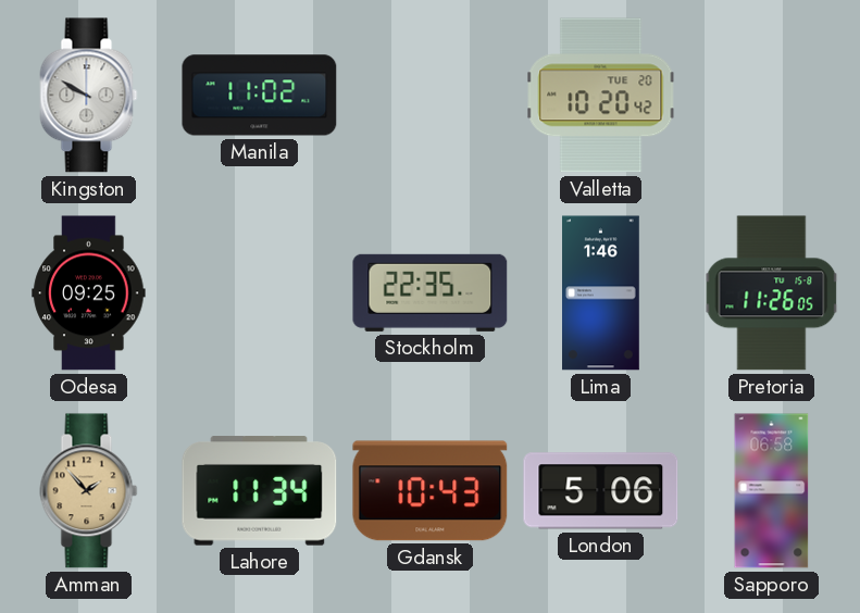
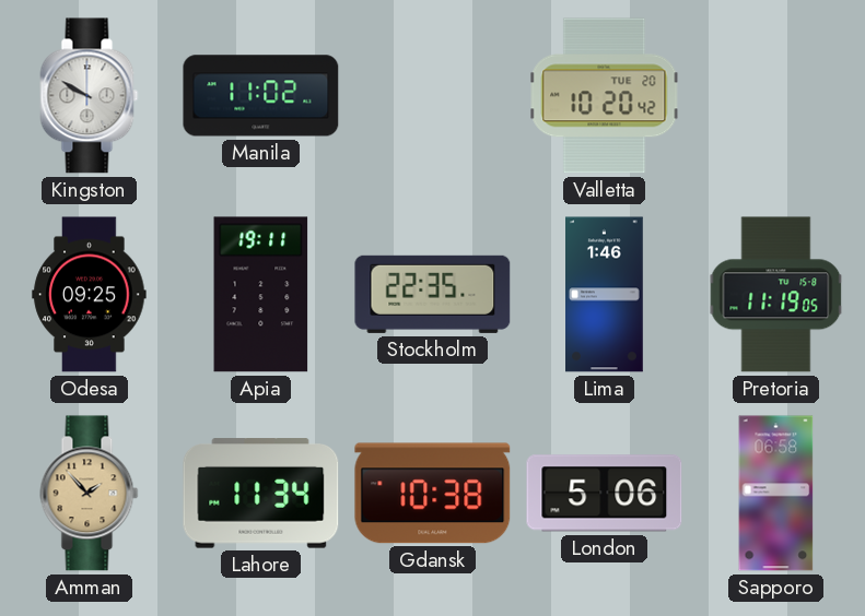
Apia: none -> 19:11 (261, 295)
Pretoria: 11:26 -> 11:19 (776, 295)
Gdansk: 10:43 -> 10:38 (433, 494)
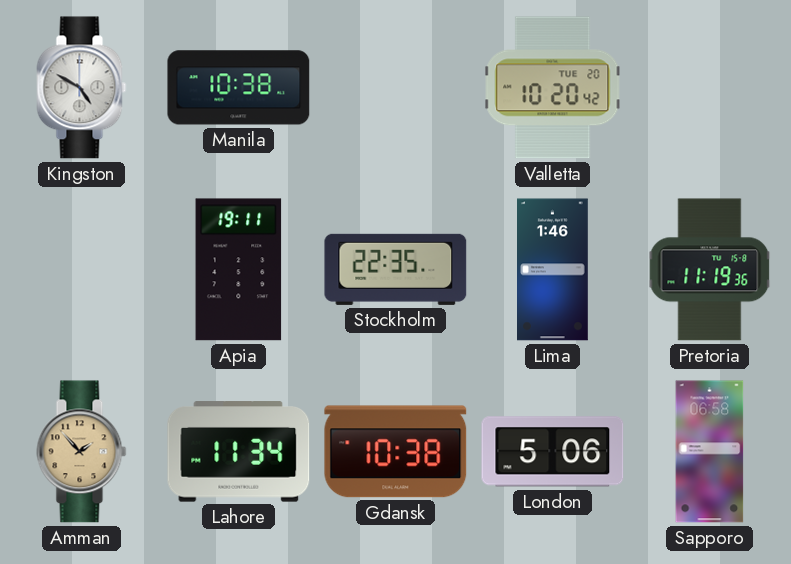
Kingston: 9:50 -> 4:50 (82, 88)
Manila: 11:02 -> 10:38 (239, 88)
Odesa: 09:25 -> none (90, 295)
Pretoria: 11:19:05 -> 11:19:36 (710, 270)
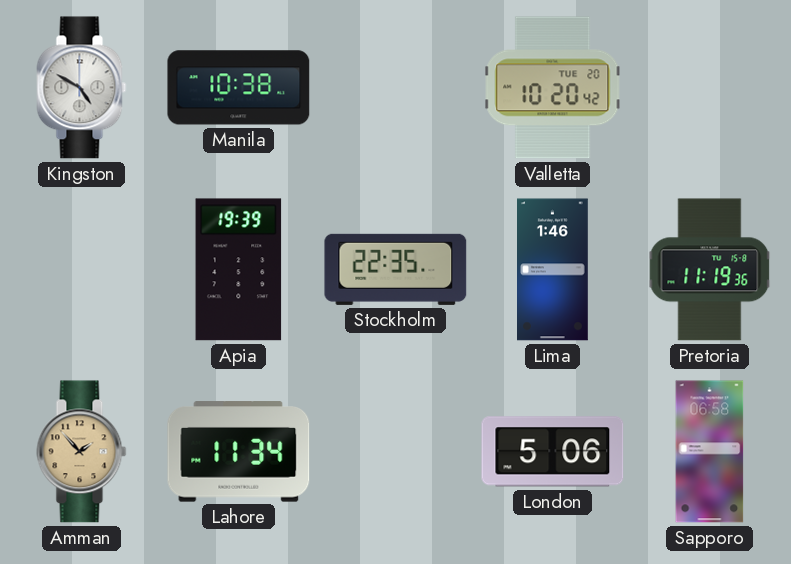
Apia: 19:11 -> 19:39 (239, 270)
Gdansk: 10:38 -> none (396, 452)
